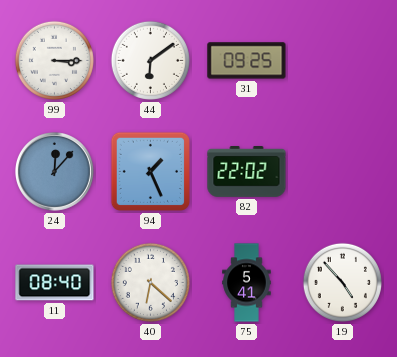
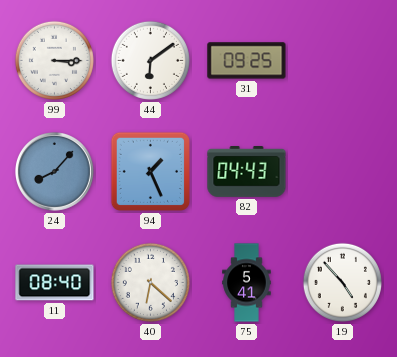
24: 12:07 -> 8:07 (55, 172)
82: 22:02 -> 04:43 (247, 172)
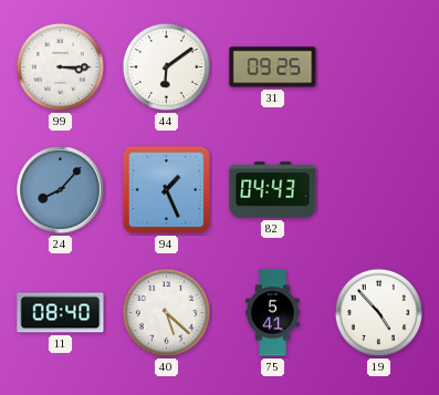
40: 6:22 -> 5:22 (166, 312)
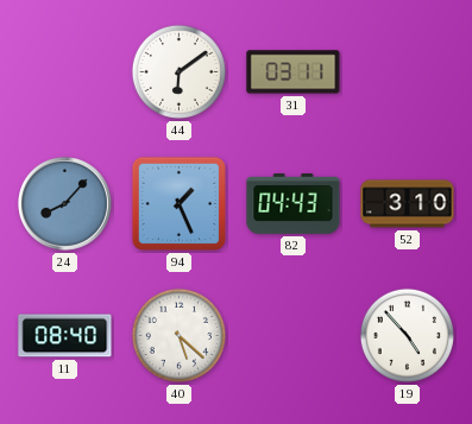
99: 3:15 -> none (60, 66)
31: 09:25 -> 03:11 (294, 72)
52: none -> 3:10 (408, 204)
75: 5:41 -> none (273, 313)
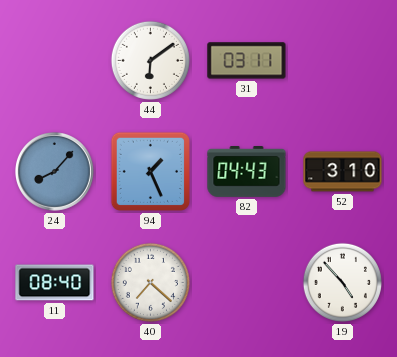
40: 5:22 -> 7:22 (150, 282)
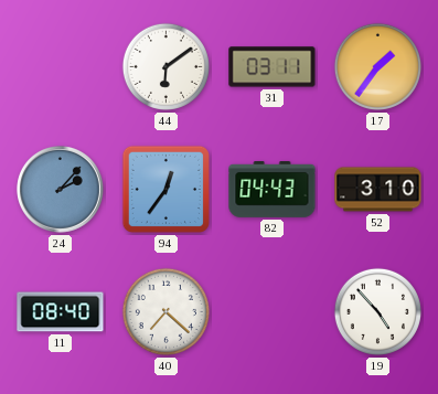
17: none -> 1:36 (377, 66)
24: 8:07 -> 2:07 (61, 190)
94: 1:26 -> 12:36 (165, 189)
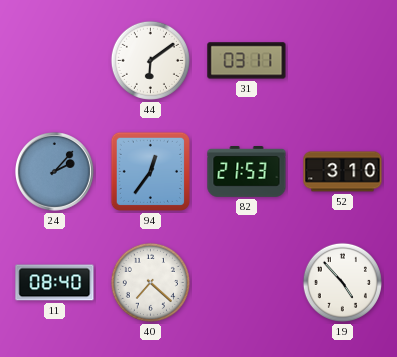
17: 1:36 -> none (377, 66)
82: 04:43 -> 21:53 (247, 172)
